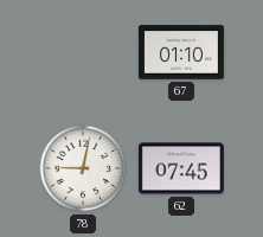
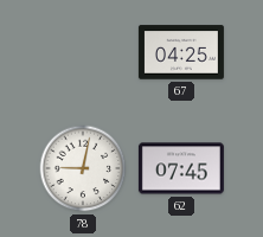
67: 01:10 -> 04:25 (181, 52)
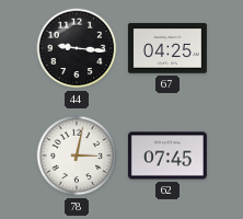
44: none -> 9:16 (77, 48)
78: 9:02 -> 3:02 (77, 155)
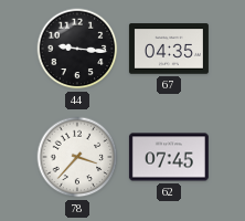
67: 04:25 -> 04:35 (169, 49)
78: 3:02 -> 3:37 (77, 157)
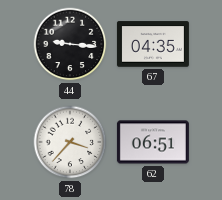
62: 07:45 -> 06:51 (153, 142)
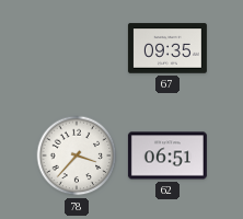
44: 9:16 -> none (70, 44)
67: 04:35 -> 09:35 (167, 48)
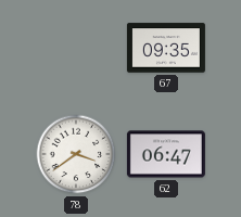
78: 3:37 -> 3:39 (76, 154)
62: 06:51 -> 06:47 (166, 154)
